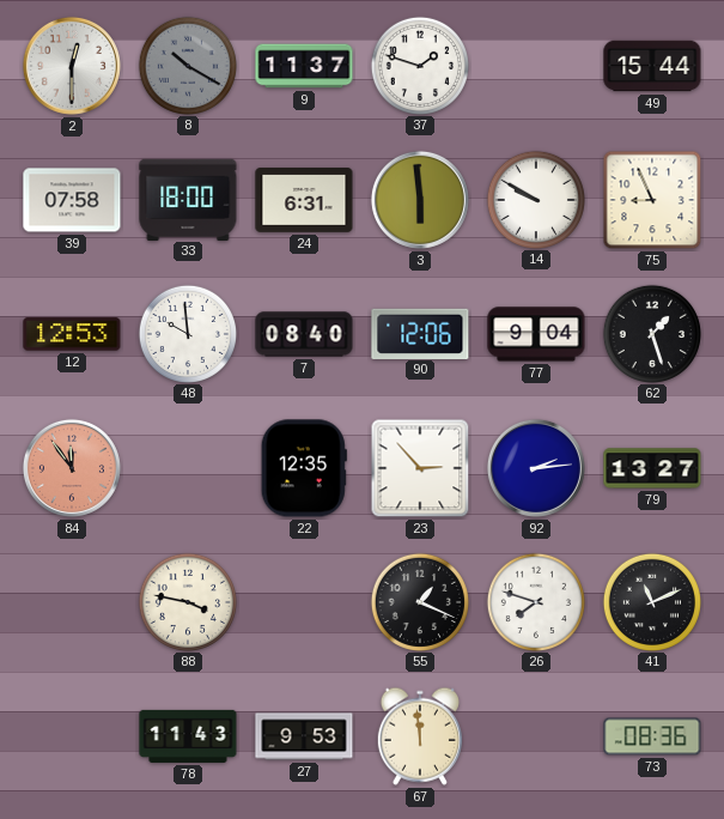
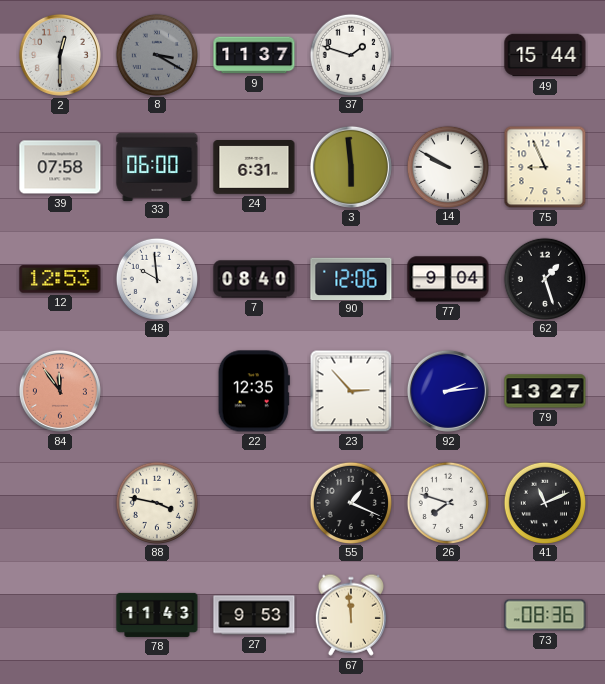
8: 10:20 -> 3:20 (156, 54)
33: 18:00 -> 06:00 (157, 166)
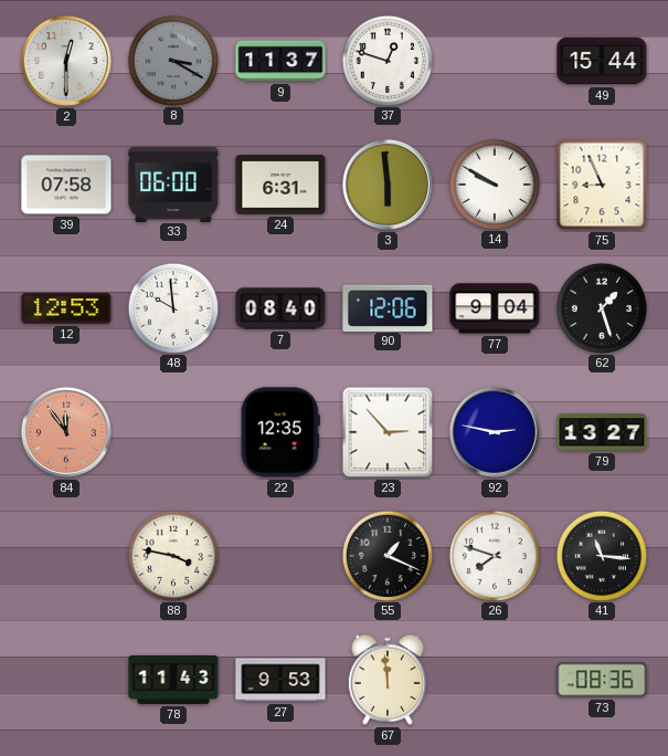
37: 1:48 -> 12:48 (386, 60)
92: 2:14 -> 2:47 (495, 432)
41: 11:11 -> 11:16 (601, 555)
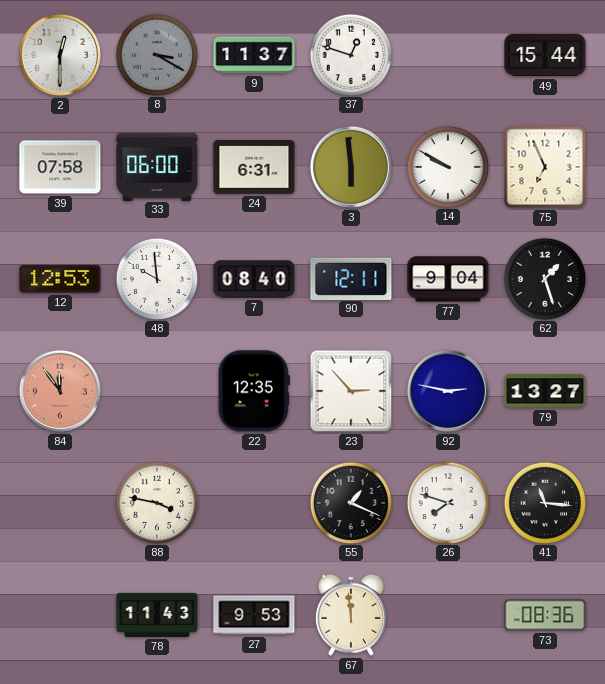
75: 8:56 -> 6:56 (545, 167)
90: 12:06 -> 12:11 (351, 278)
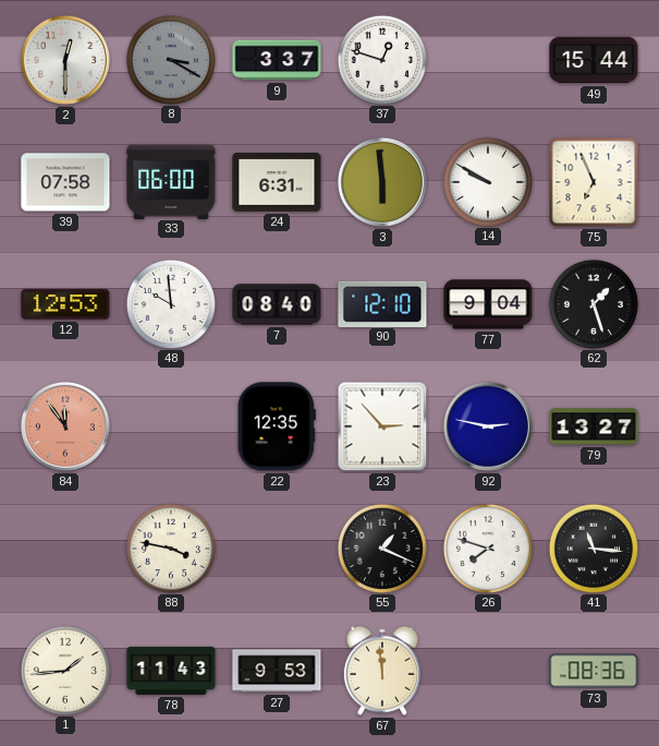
9: 11:37 -> 3:37 (277, 60)
90: 12:11 -> 12:10 (382, 303)
1: none -> 1:44 (64, 670)
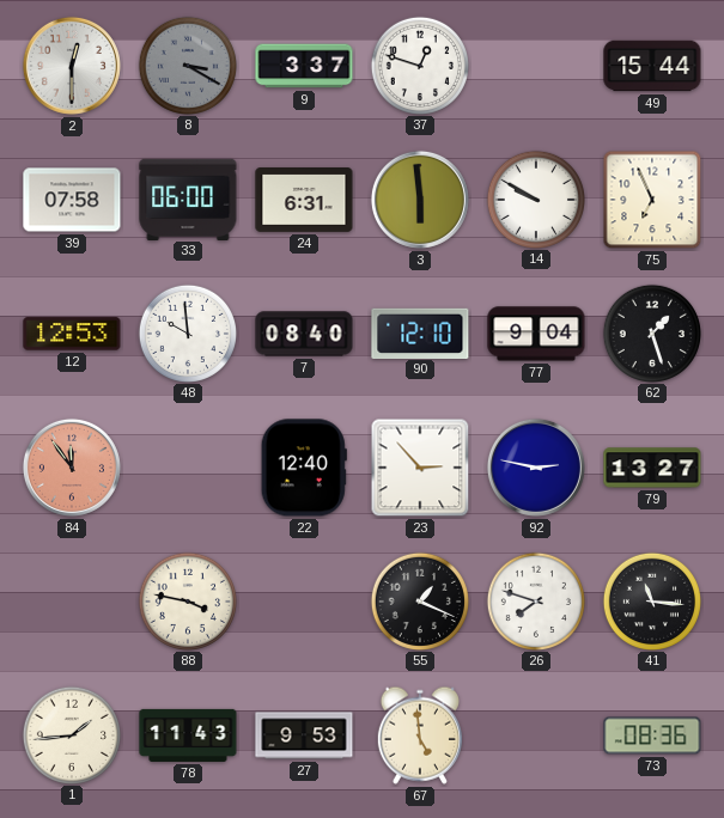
22: 12:35 -> 12:40 (304, 468)
67: 11:59 -> 4:59 (420, 735)
